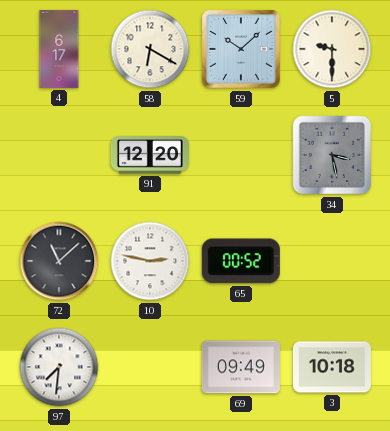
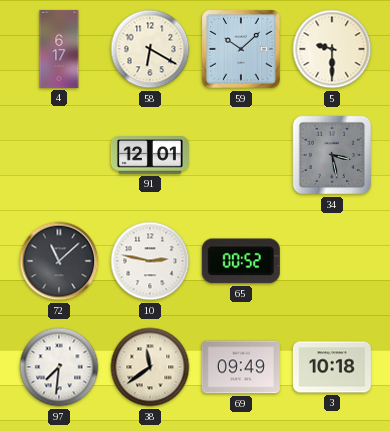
91: 12:20 -> 12:01 (150, 155)
38: none -> 11:39 (150, 367)
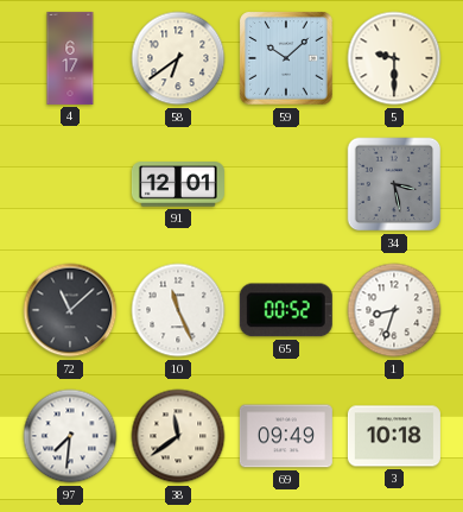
58: 6:20 -> 6:39 (178, 58)
10: 2:47 -> 11:26 (178, 310)
1: none -> 8:33 (394, 310)
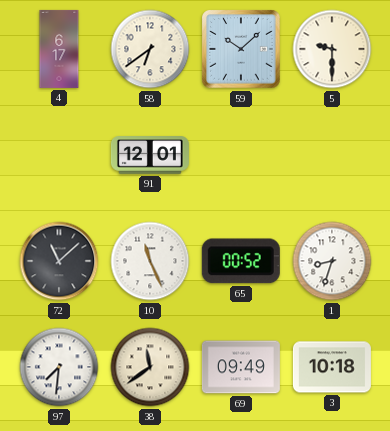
34: 3:28 -> none (394, 184)
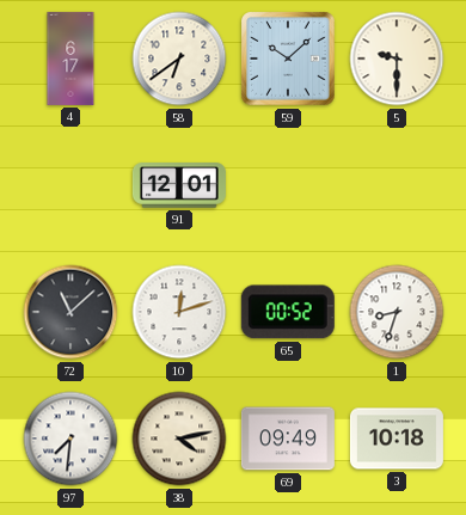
10: 11:26 -> 12:12 (179, 312)
38: 11:39 -> 4:13 (179, 439)
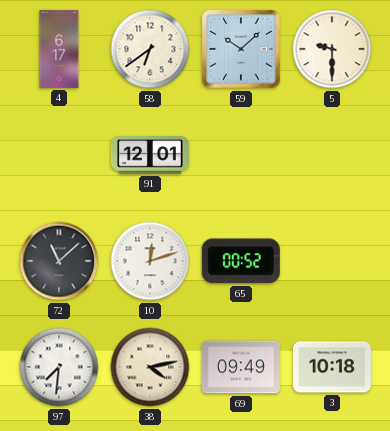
1: 8:33 -> none (397, 312)
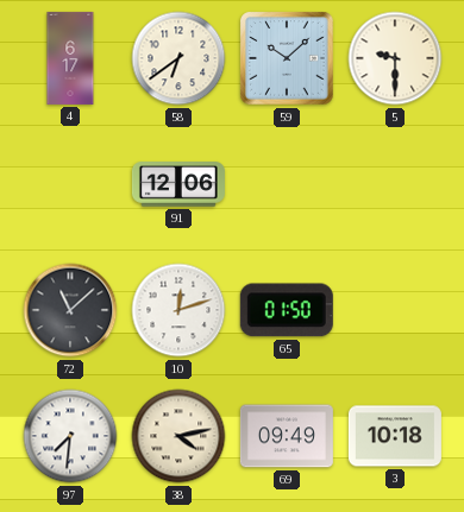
91: 12:01 -> 12:06 (178, 184)
65: 00:52 -> 01:50 (287, 310)
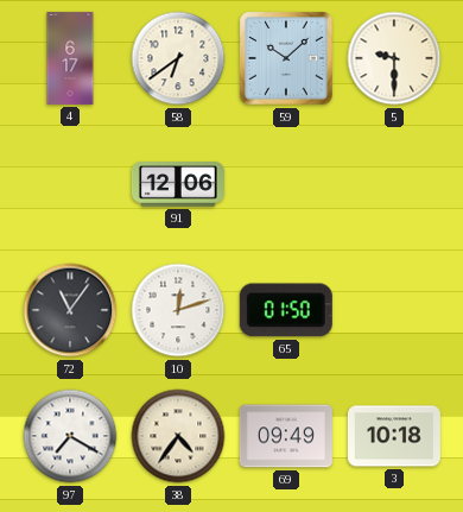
72: 11:08 -> 11:06 (70, 310)
97: 7:31 -> 7:20 (70, 436)
38: 4:13 -> 4:36 (178, 436)
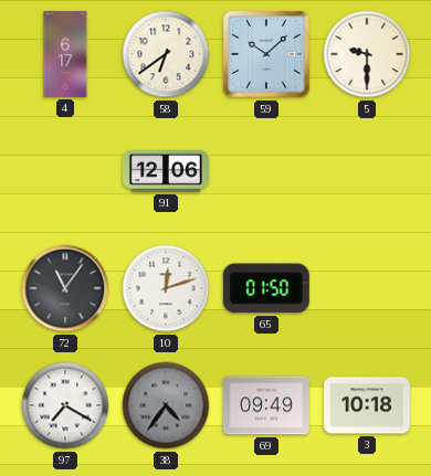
38 dial: cream -> grey (166, 405)
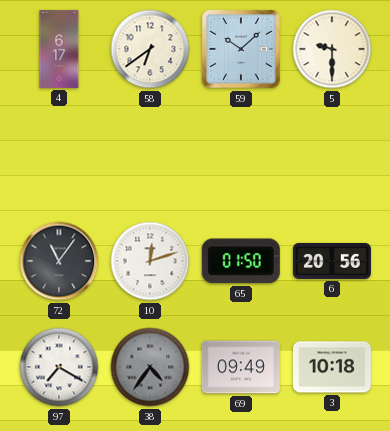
91: 12:06 -> none (166, 171)
6: none -> 20:56 (332, 261)
